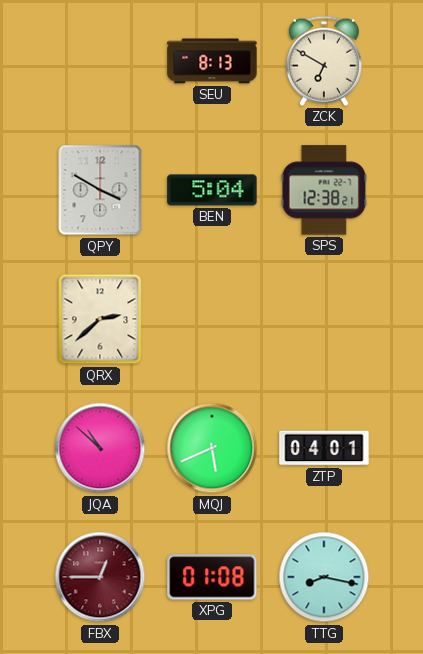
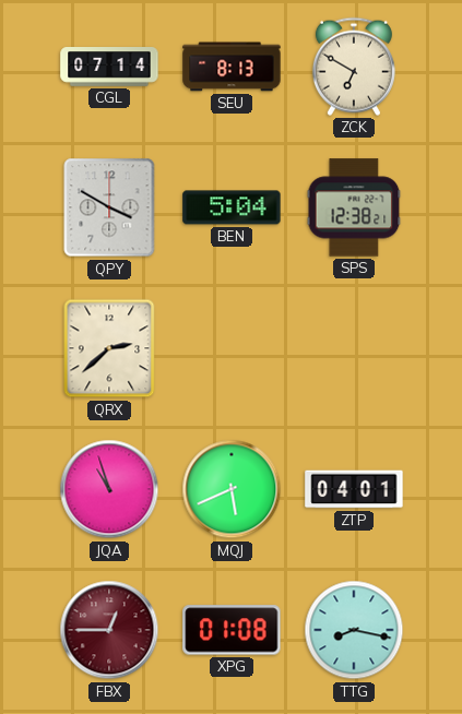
CGL: none -> 07:14 (109, 68)
JQA: 10:52 -> 10:57 (109, 489)
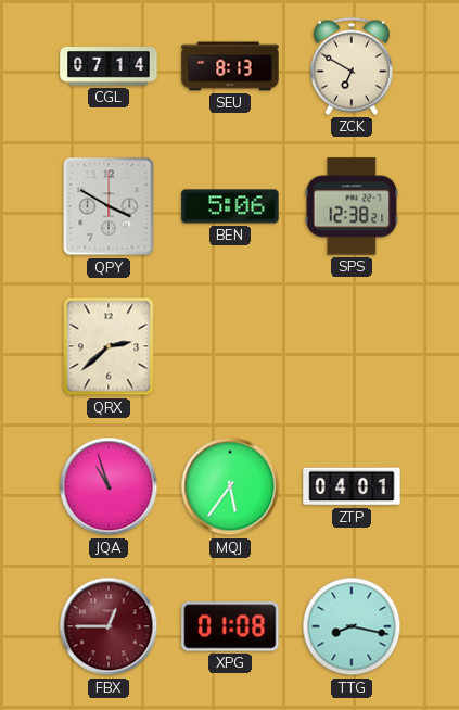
BEN: 5:04 -> 5:06 (230, 206)
MQJ: 5:41 -> 5:36 (230, 486)
